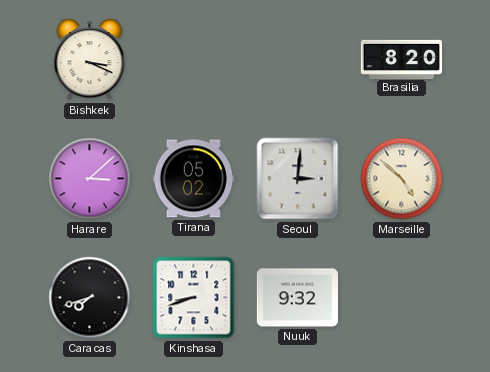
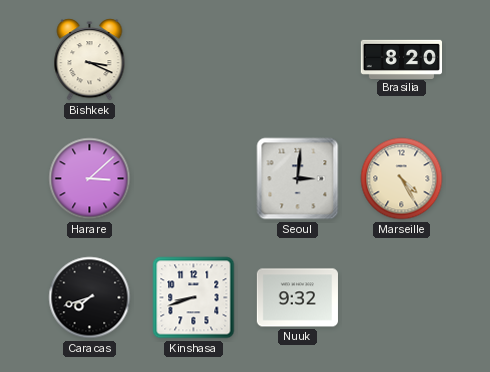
Tirana: 05:02 -> none (193, 179)
Marseille: 4:52 -> 4:25 (402, 179)
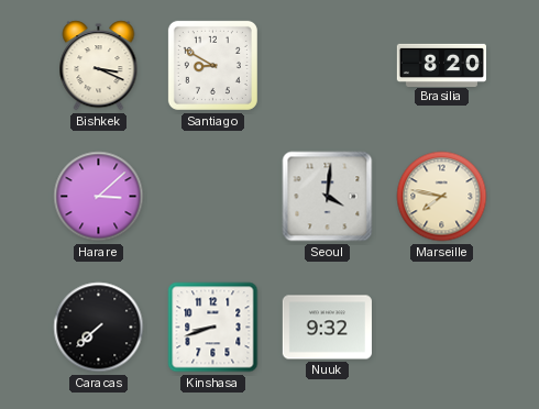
Santiago: none -> 8:50 (212, 65)
Seoul: 3:01 -> 4:01 (328, 197)
Marseille: 4:25 -> 7:47 (442, 197)
Caracas: 7:42 -> 7:38 (99, 328)
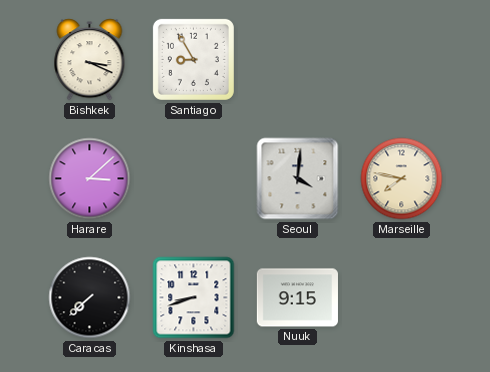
Santiago: 8:50 -> 8:55 (193, 59)
Brasilia: 8:20 -> none (441, 65)
Nuuk: 9:32 -> 9:15 (297, 298)
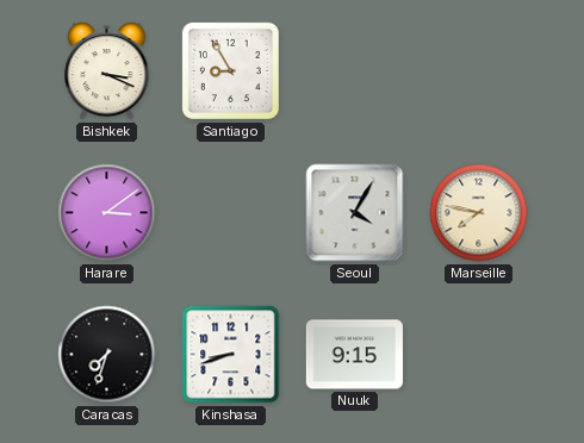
Harare: 3:08 -> 3:09 (107, 213)
Seoul: 4:01 -> 4:05 (355, 213)
Caracas: 7:38 -> 7:33 (107, 355)
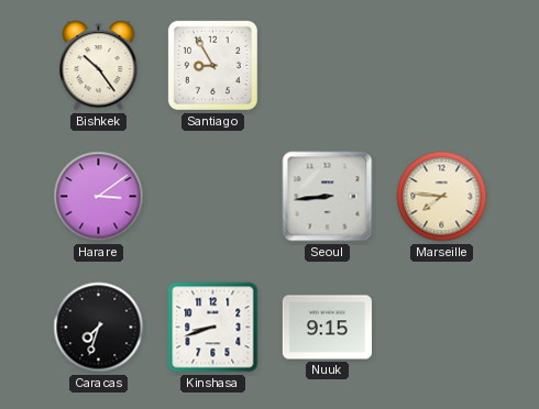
Bishkek: 3:19 -> 10:24 (99, 66)
Seoul: 4:05 -> 8:44 (328, 197)
Marseille: 7:47 -> 7:46 (442, 197)
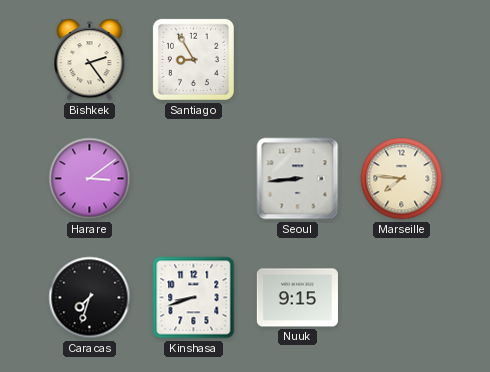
Bishkek: 10:24 -> 2:24 (90, 60)
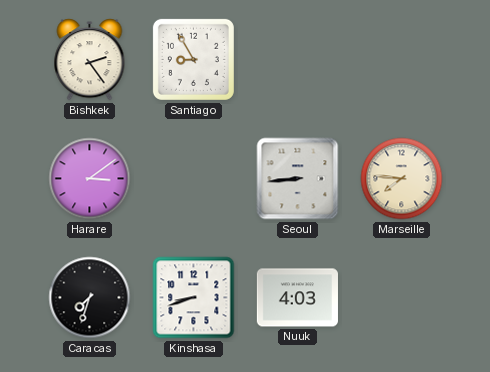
Nuuk: 9:15 -> 4:03 (297, 298)
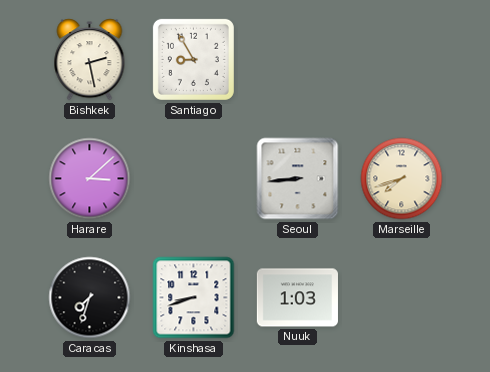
Bishkek: 2:24 -> 2:28 (90, 60)
Harare: 3:09 -> 3:08 (90, 179)
Marseille: 7:46 -> 7:42 (402, 179)
Nuuk: 4:03 -> 1:03 (297, 298)
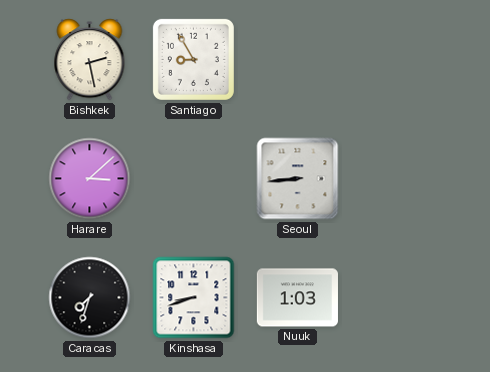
Marseille: 7:42 -> none (402, 179)
